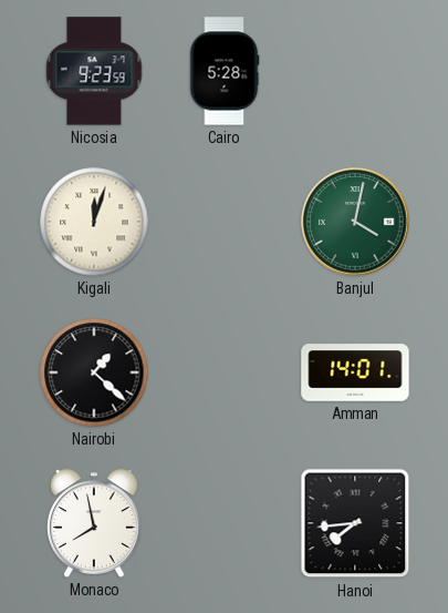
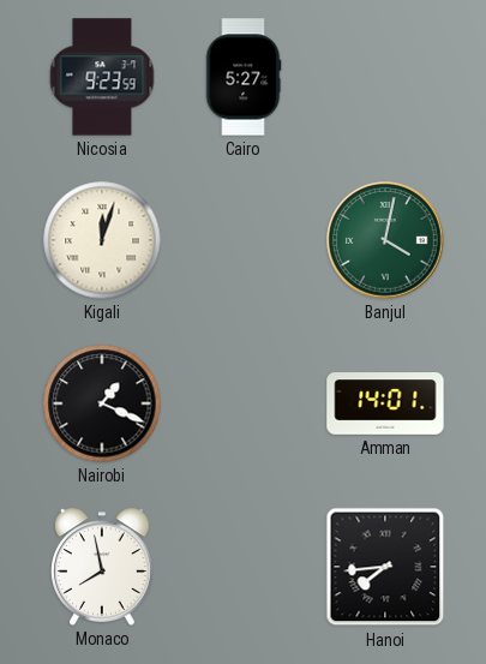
Cairo: 5:28 -> 5:27 (244, 77)
Nairobi: 1:22 -> 1:19 (102, 403)
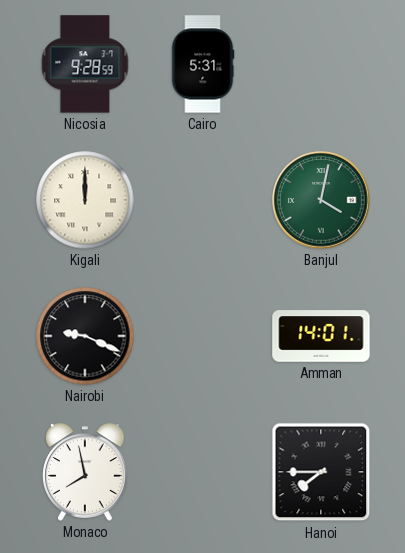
Nicosia: 9:23 -> 9:28 (85, 64)
Cairo: 5:27 -> 5:31 (203, 64)
Kigali: 12:03 -> 12:00 (85, 200)
Nairobi: 1:19 -> 9:19 (85, 336)
Hanoi: 7:44 -> 7:45 (321, 472)
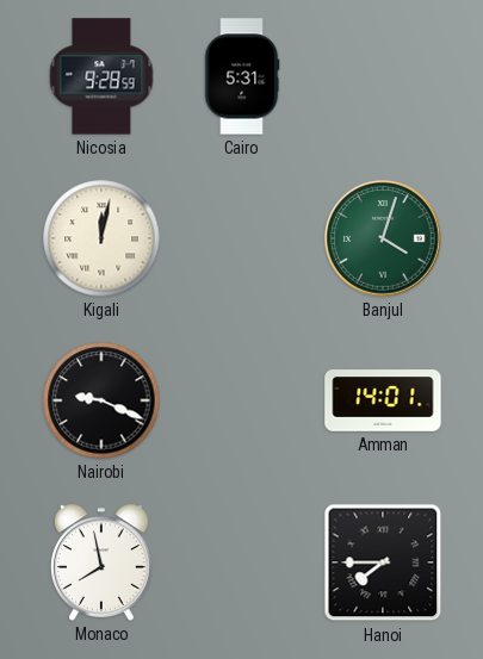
Kigali: 12:00 -> 12:02 (101, 238)
Banjul: 4:02 -> 4:03 (383, 238)
